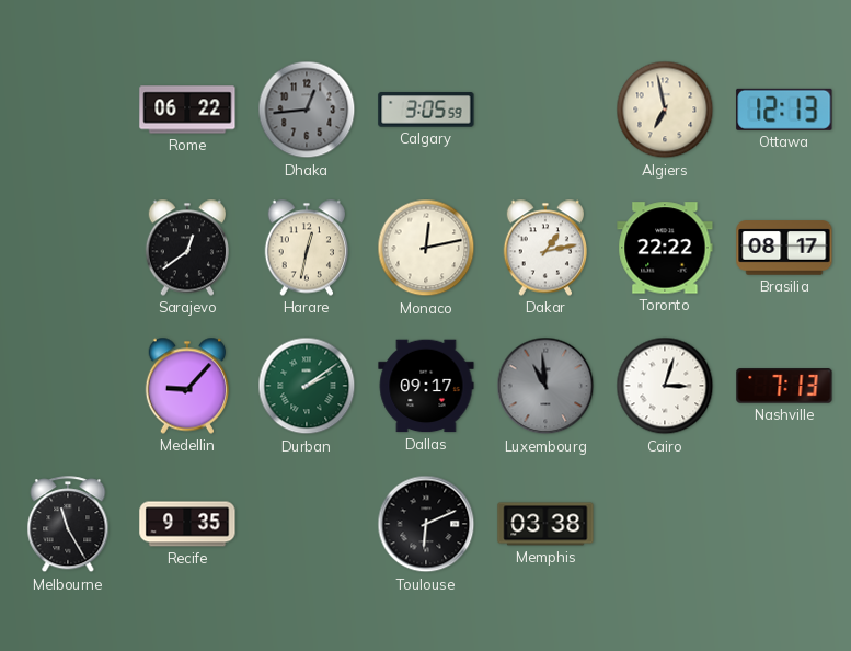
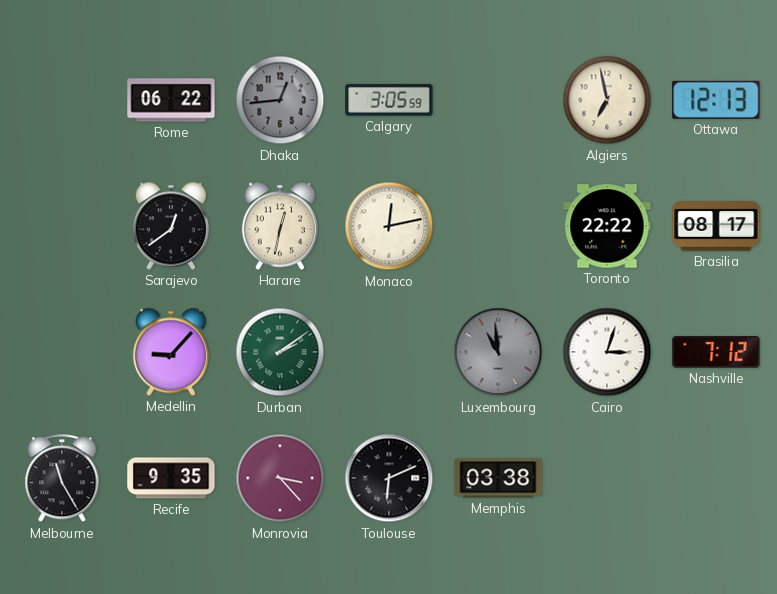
Dakar: 1:13 -> none (545, 248)
Dallas: 09:17 -> none (426, 386)
Nashville: 7:13 -> 7:12 (716, 352)
Monrovia: none -> 3:23 (280, 478)
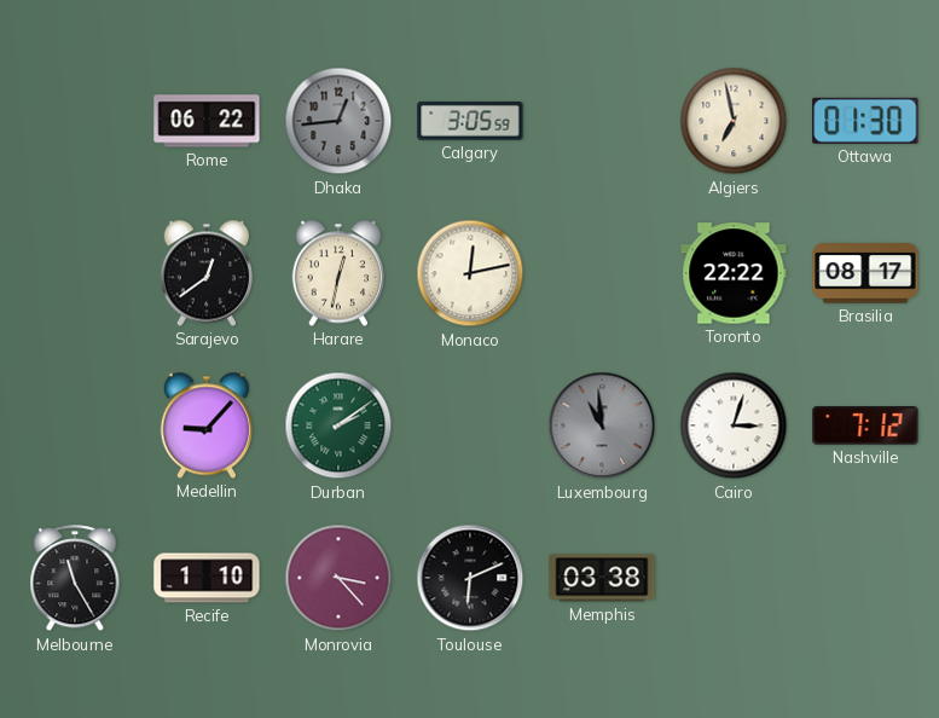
Ottawa: 12:13 -> 01:30 (865, 121)
Recife: 9:35 -> 1:10 (207, 578)
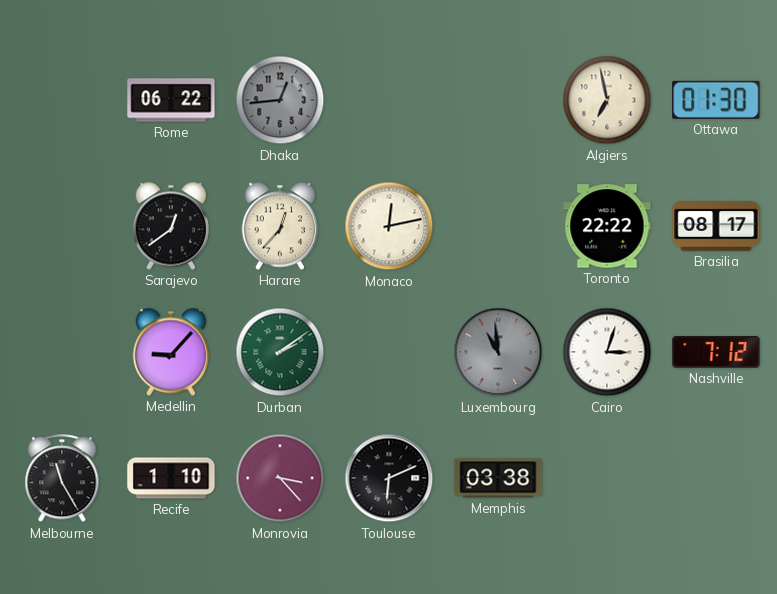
Calgary: 3:05 -> none (470, 121)
Harare: 12:32 -> 12:37 (280, 226)
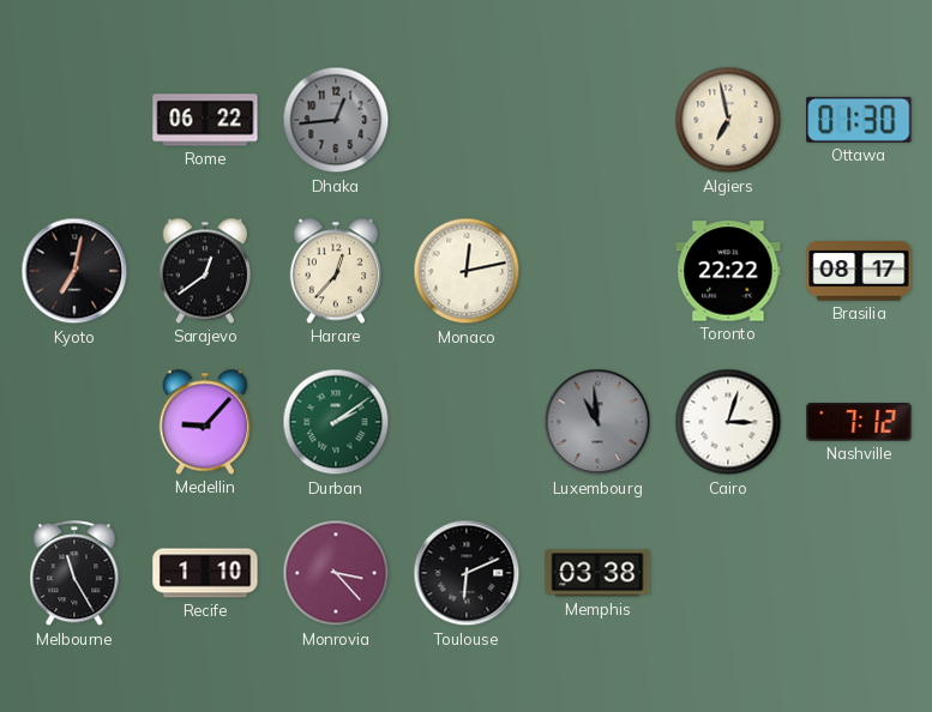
Kyoto: none -> 7:02 (74, 271)
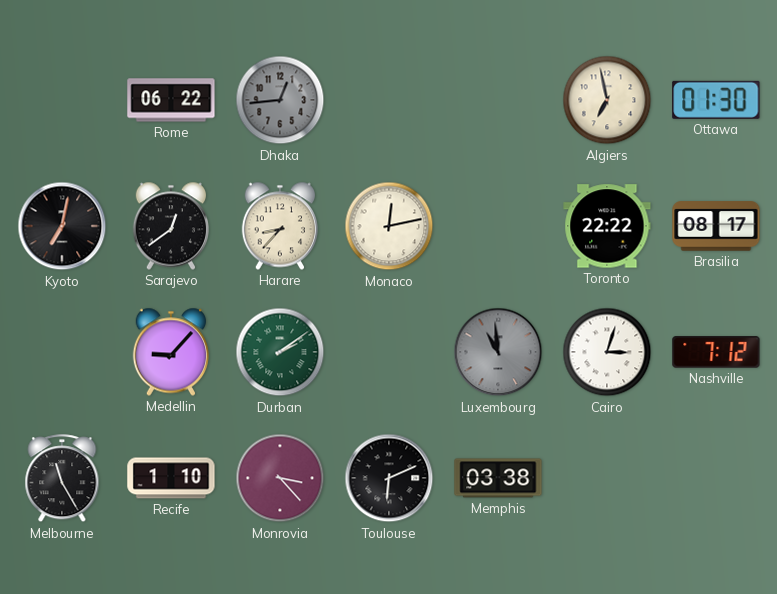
Harare: 12:37 -> 8:37 (280, 226)
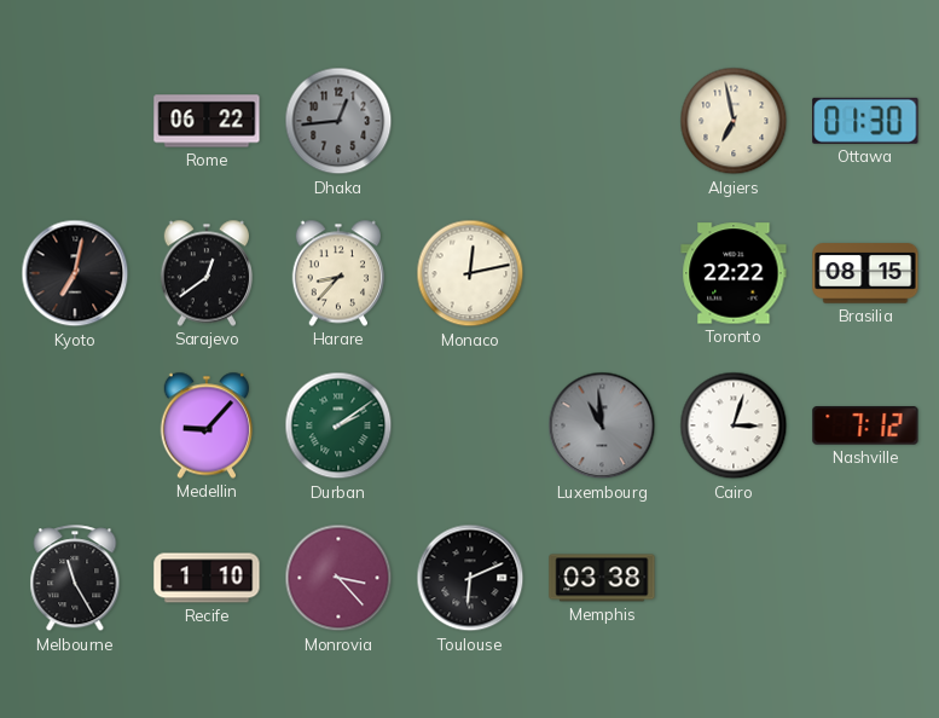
Brasilia: 08:17 -> 08:15 (865, 273)
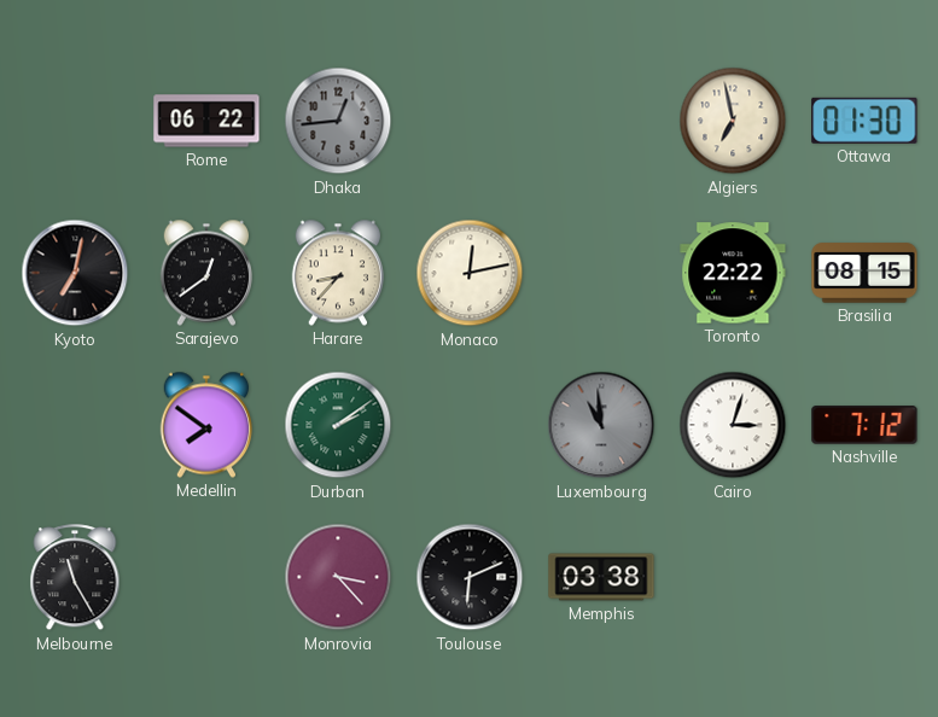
Medellin: 9:07 -> 7:51 (206, 425)
Recife: 1:10 -> none (207, 578)
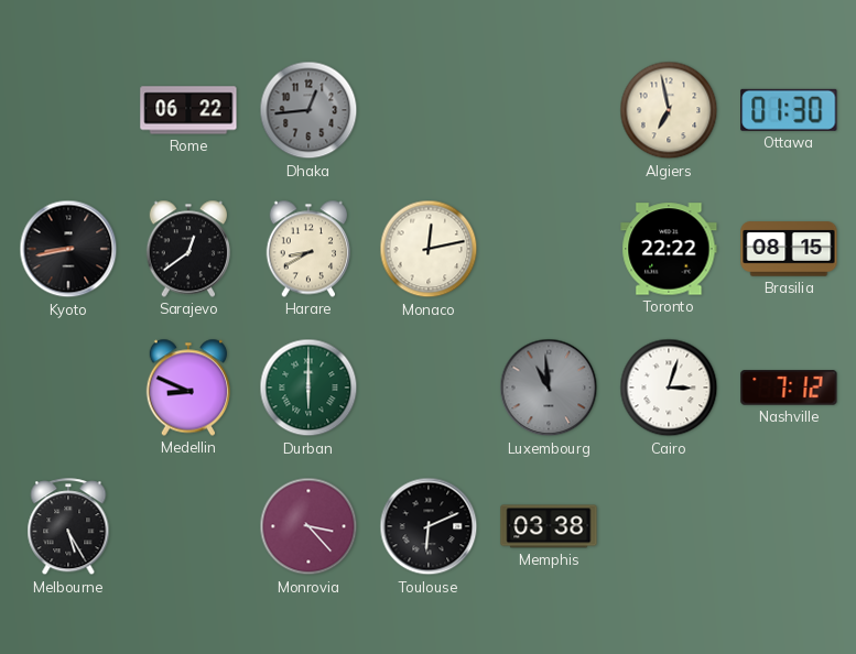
Kyoto: 7:02 -> 8:43 (68, 249)
Harare: 8:37 -> 8:40 (308, 249)
Medellin: 7:51 -> 8:49 (188, 388)
Durban: 2:09 -> 6:00 (308, 388)
Melbourne: 11:25 -> 5:25 (68, 527)
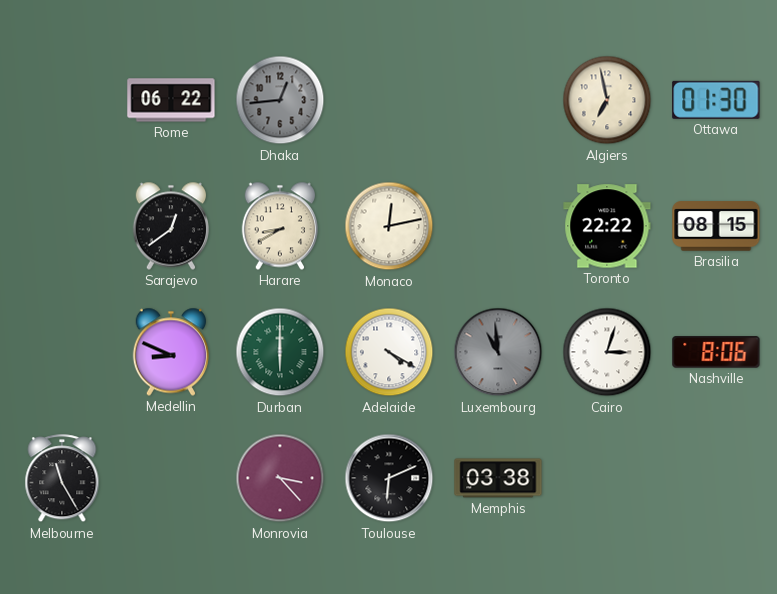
Kyoto: 8:43 -> none (68, 249)
Adelaide: none -> 4:20 (389, 352)
Nashville: 7:12 -> 8:06 (716, 352)
Melbourne: 5:25 -> 11:25 (62, 479)
